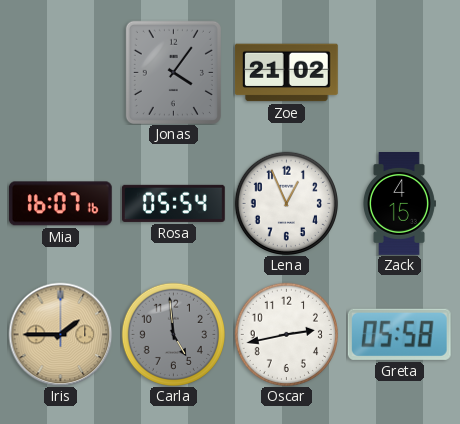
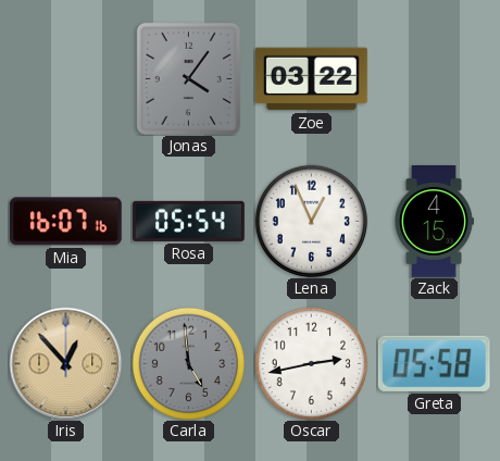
Zoe: 21:02 -> 03:22 (311, 79)
Iris: 1:45 -> 12:53 (65, 363)
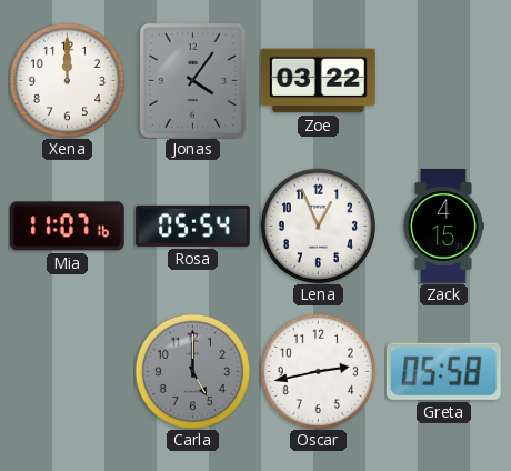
Xena: none -> 12:00 (67, 80)
Mia: 16:07 -> 11:07 (67, 227)
Iris: 12:53 -> none (65, 363)
Carla: 4:59 -> 5:00 (192, 371)
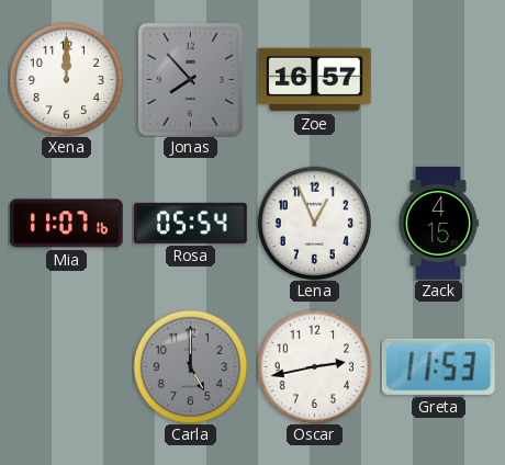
Jonas: 4:06 -> 7:53 (190, 79)
Zoe: 03:22 -> 16:57 (314, 80)
Greta: 05:58 -> 11:53 (438, 366)
